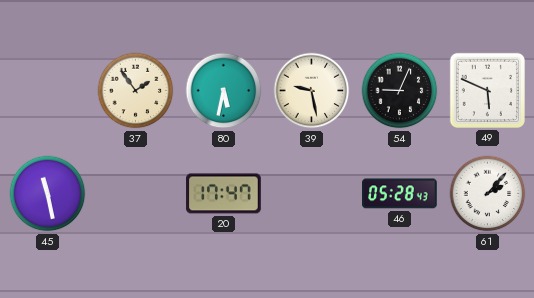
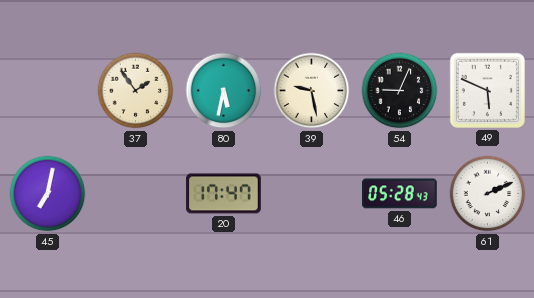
45: 11:28 -> 7:02 (48, 194)
61: 2:07 -> 2:11 (488, 194)
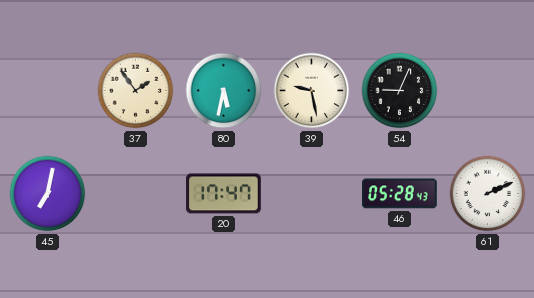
49: 5:49 -> none (487, 90)
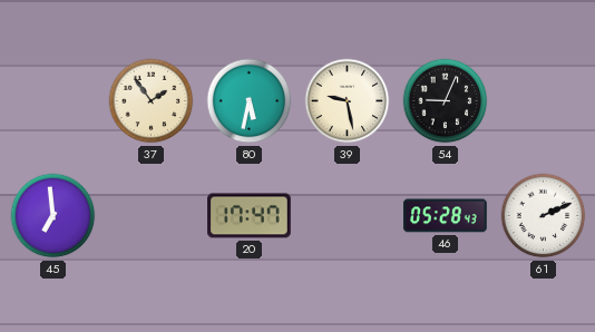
45: 7:02 -> 6:59 (53, 216)
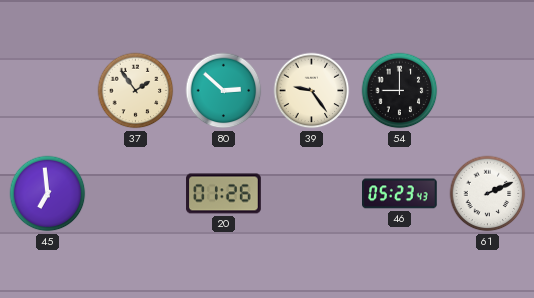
80: 5:32 -> 2:52 (224, 91)
39: 9:28 -> 9:24 (312, 91)
54: 9:04 -> 9:00 (400, 91)
20: 17:47 -> 01:26 (224, 194)
46: 05:28 -> 05:23 (400, 194)
